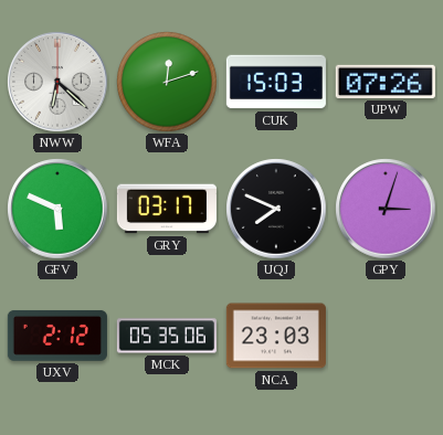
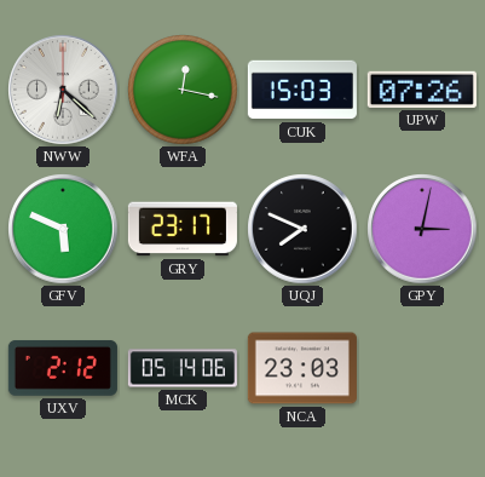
WFA: 12:12 -> 12:17 (183, 90)
GRY: 03:17 -> 23:17 (183, 229)
GPY: 3:03 -> 3:02 (422, 229)
MCK: 05:35 -> 05:14 (183, 368)
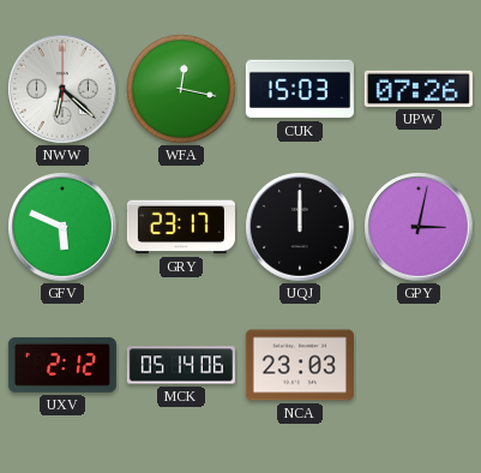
UQJ: 7:49 -> 12:00 (300, 227)
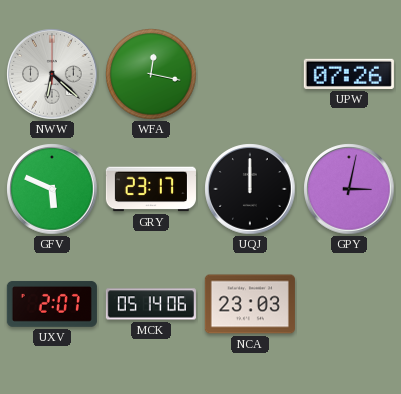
CUK: 15:03 -> none (300, 89)
UXV: 2:12 -> 2:07 (52, 304)
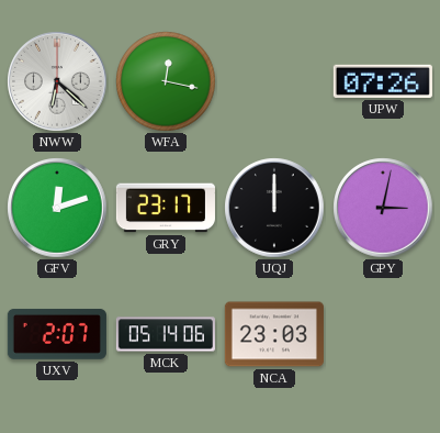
GFV: 5:49 -> 12:12 (57, 208)
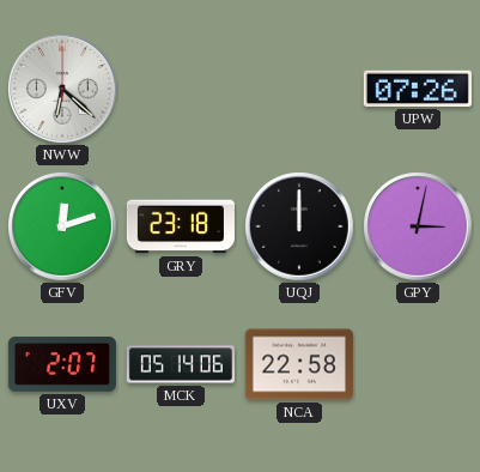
WFA: 12:17 -> none (166, 81)
GRY: 23:17 -> 23:18 (181, 226)
NCA: 23:03 -> 22:58 (299, 364)
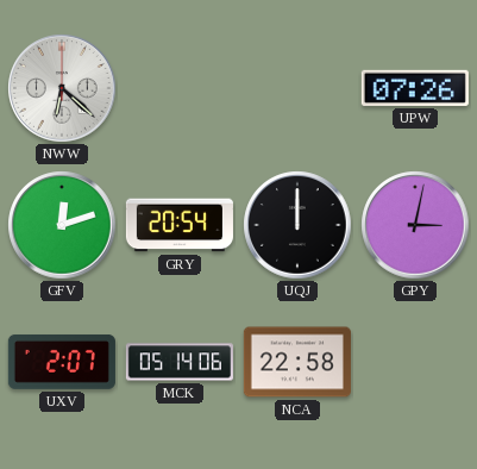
GRY: 23:18 -> 20:54 (180, 225)
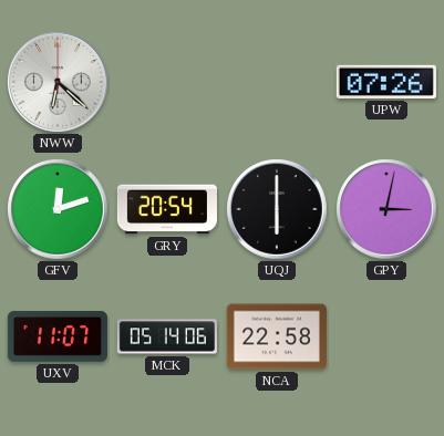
UQJ: 12:00 -> 6:00 (277, 209)
UXV: 2:07 -> 11:07 (58, 336)
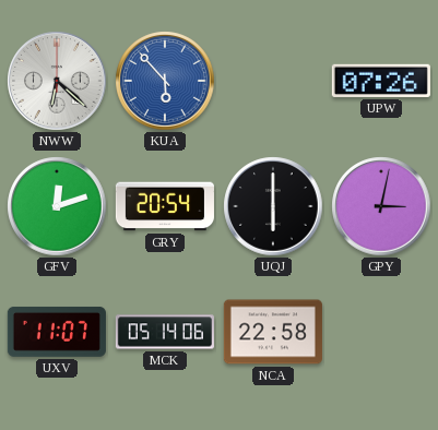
KUA: none -> 5:53 (165, 81)
